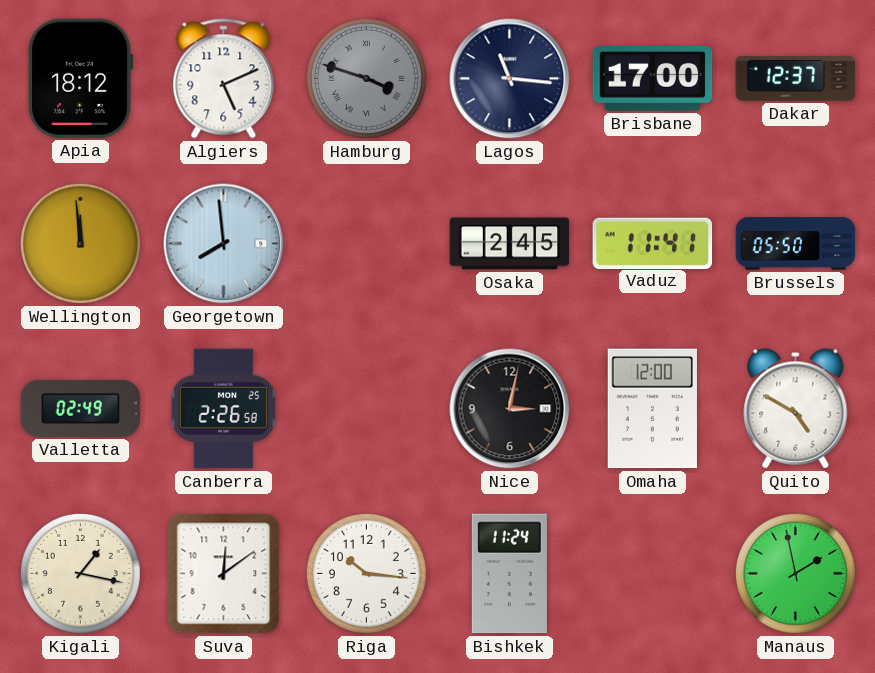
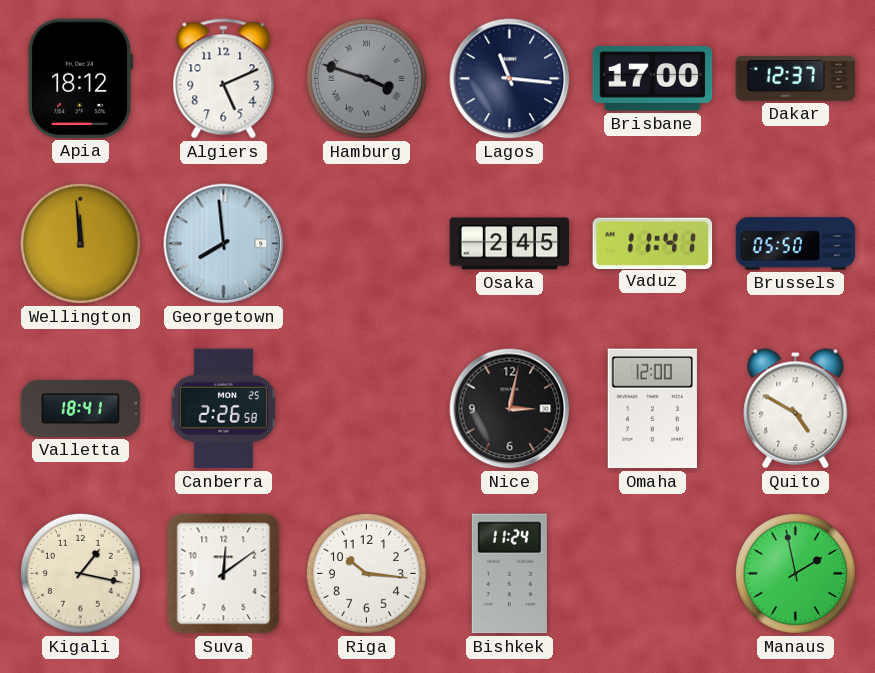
Valletta: 02:49 -> 18:41 (81, 408)
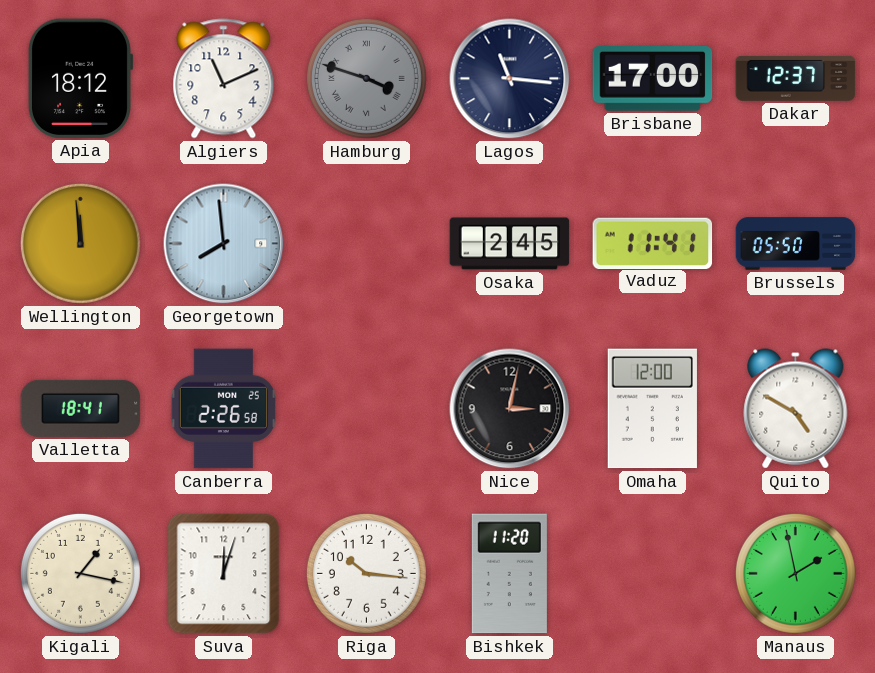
Algiers: 5:11 -> 11:11 (224, 79)
Suva: 12:09 -> 12:03 (224, 574)
Bishkek: 11:24 -> 11:20 (509, 574)
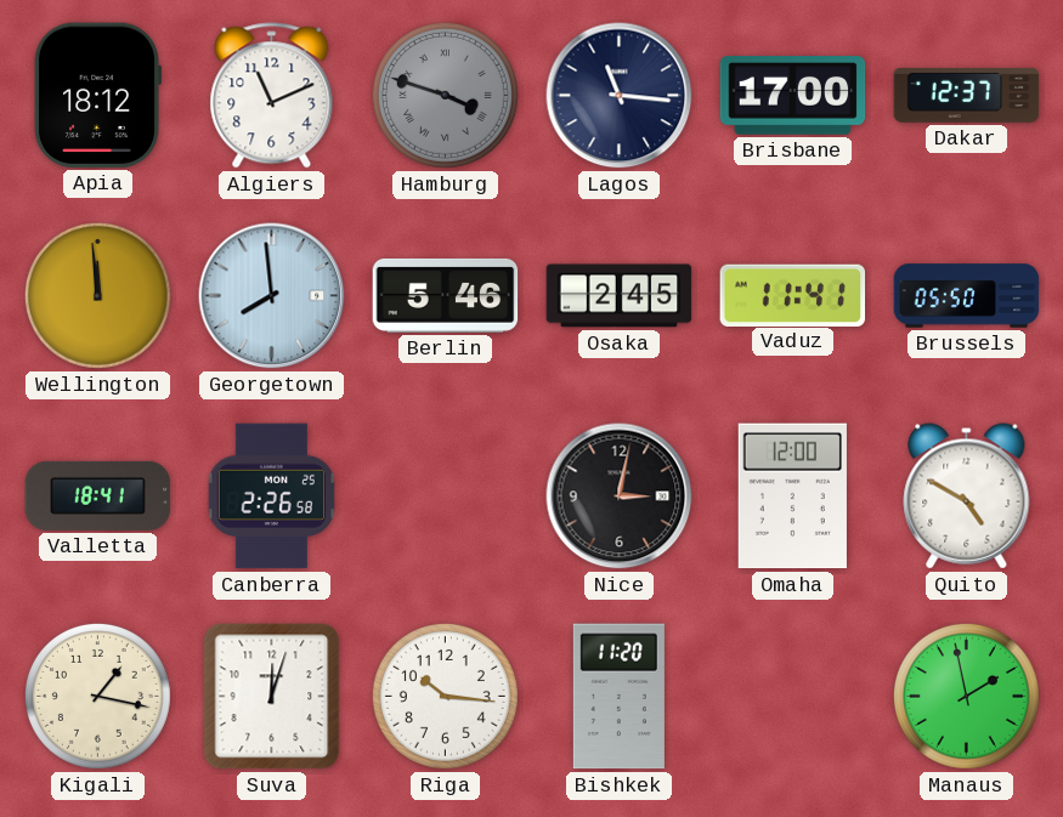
Berlin: none -> 5:46 (446, 295)
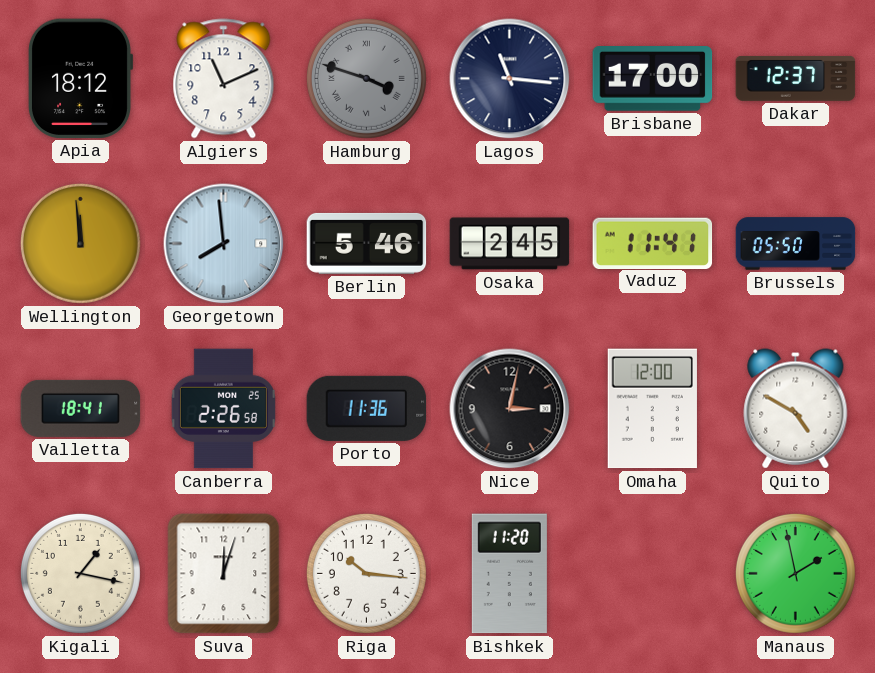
Porto: none -> 11:36 (367, 408)
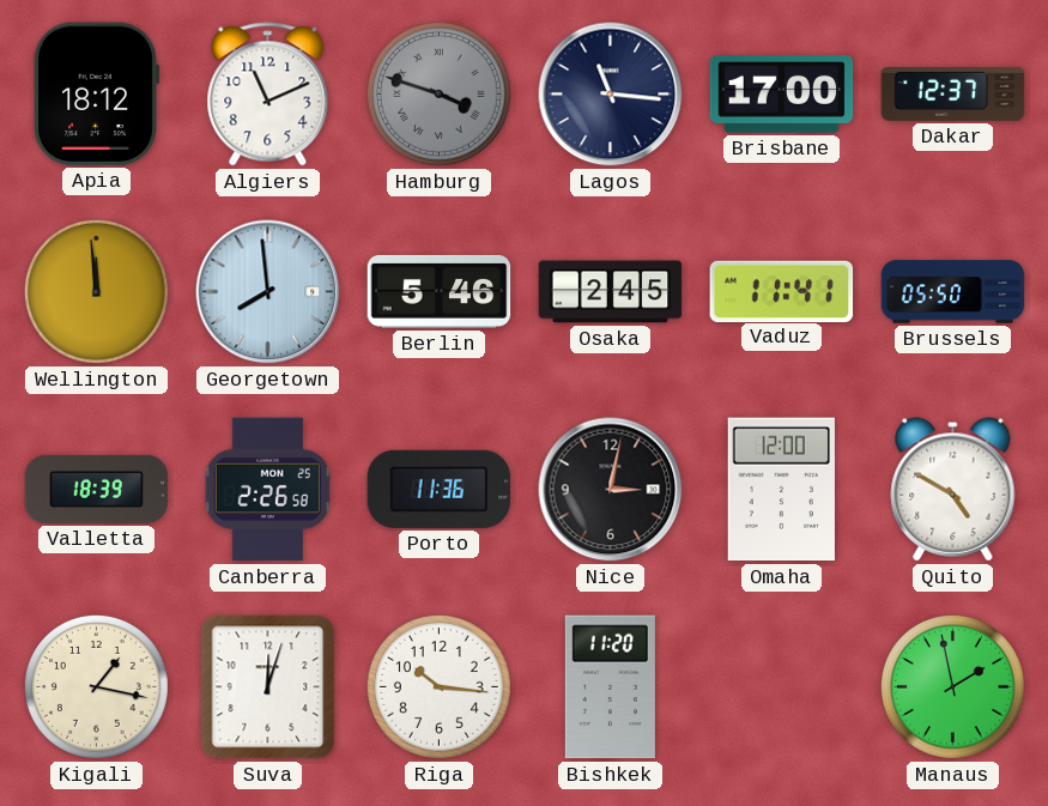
Valletta: 18:41 -> 18:39 (97, 489)
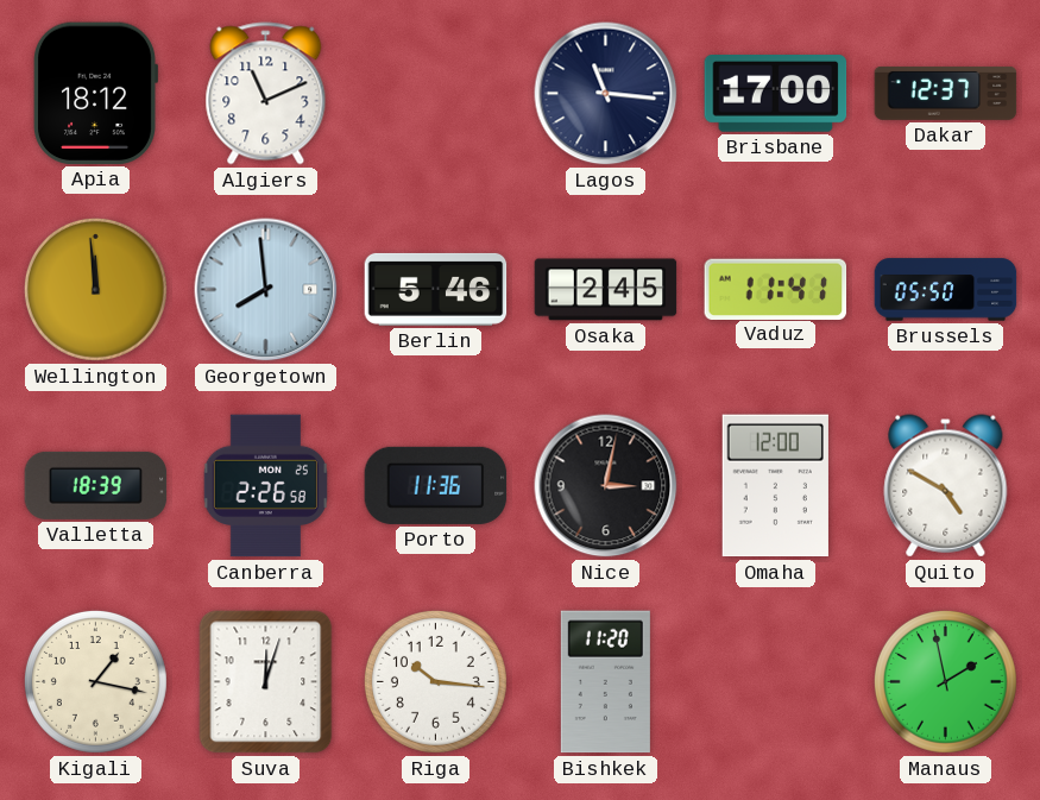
Hamburg: 3:48 -> none (438, 93)
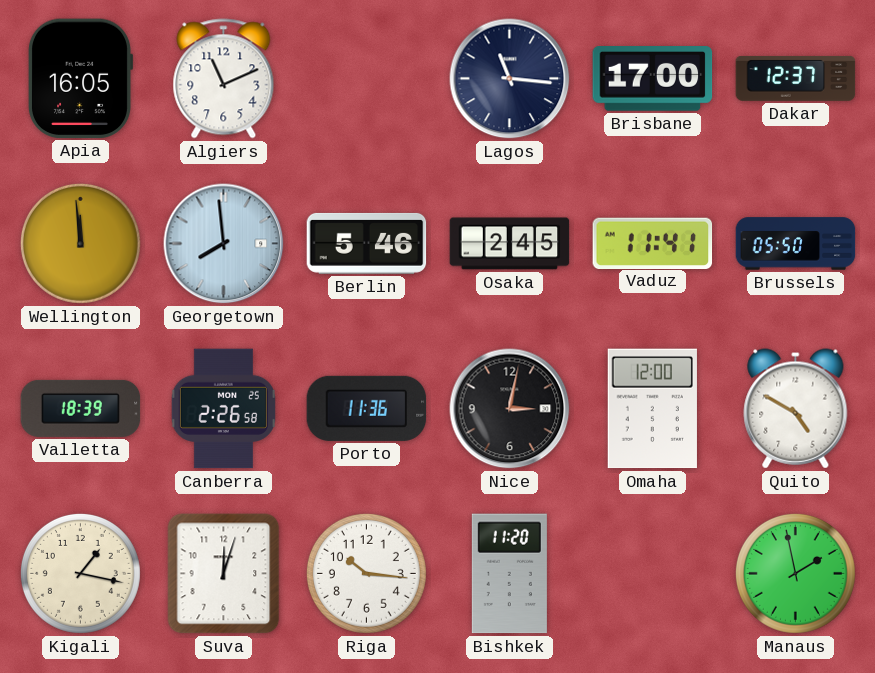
Apia: 18:12 -> 16:05 (80, 79)
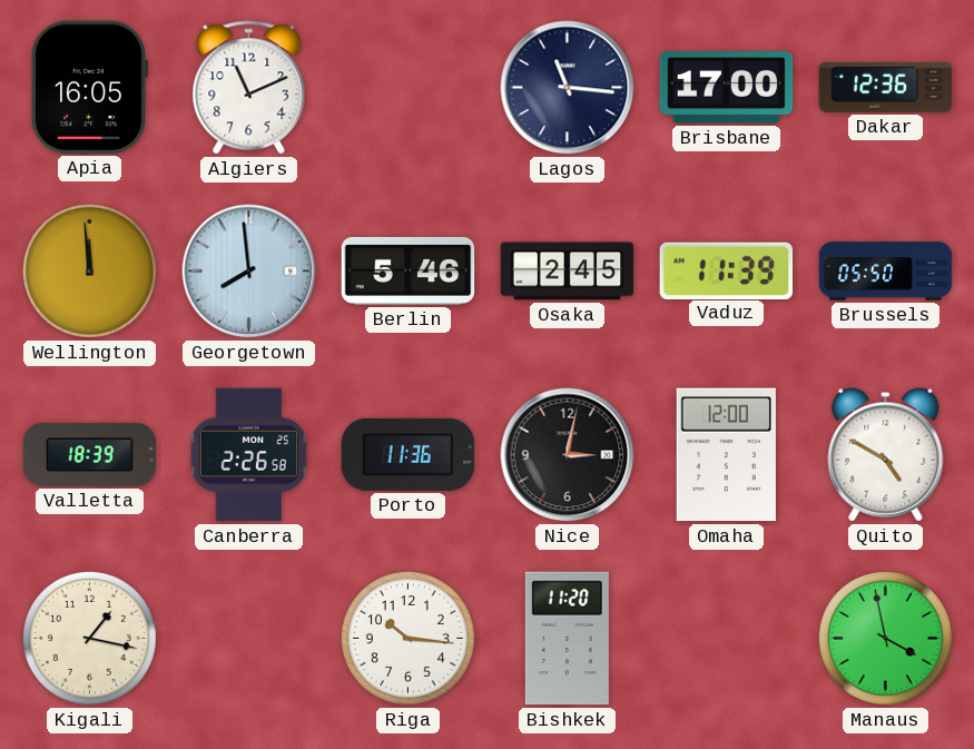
Dakar: 12:37 -> 12:36 (886, 87)
Vaduz: 11:41 -> 11:39 (727, 270)
Suva: 12:03 -> none (224, 574)
Manaus: 1:58 -> 3:58 (885, 638)
